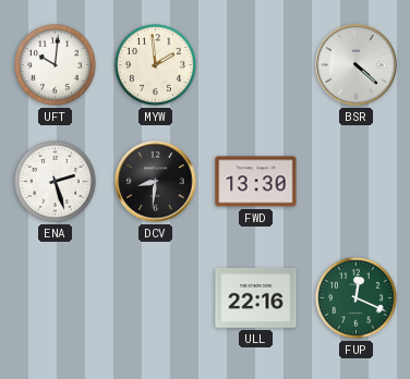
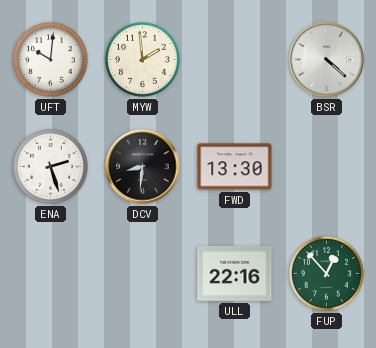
FUP: 12:19 -> 12:53 (327, 274)
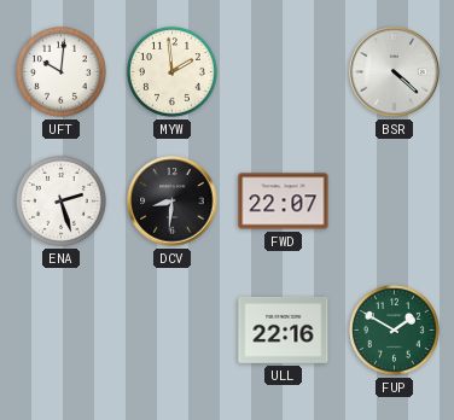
FWD: 13:30 -> 22:07 (284, 202)
FUP: 12:53 -> 1:50 (395, 331)
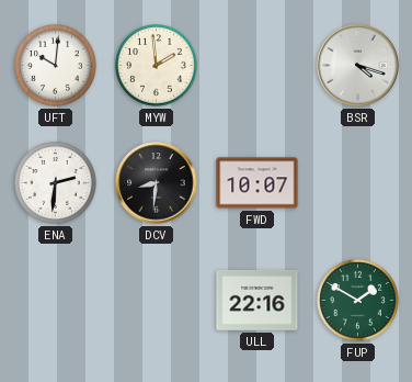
BSR: 4:22 -> 4:18 (358, 66)
ENA: 2:27 -> 2:31 (56, 183)
FWD: 22:07 -> 10:07 (257, 183)
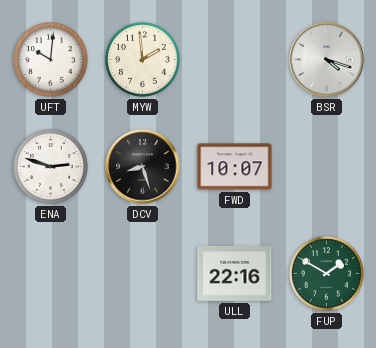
ENA: 2:31 -> 2:48 (51, 167)
DCV: 8:31 -> 8:27 (143, 167)
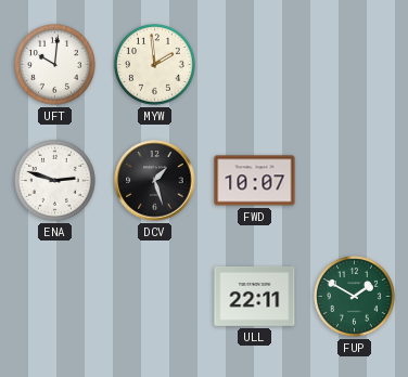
BSR: 4:18 -> none (327, 60)
DCV: 8:27 -> 1:27 (155, 181)
ULL: 22:16 -> 22:11 (255, 296)
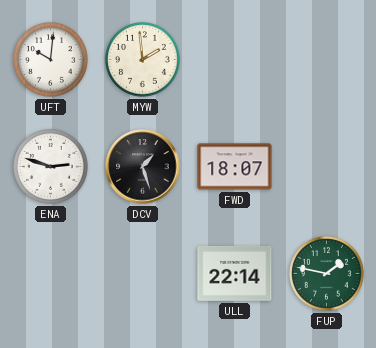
FWD: 10:07 -> 18:07 (235, 167)
ULL: 22:11 -> 22:14 (235, 273)
FUP: 1:50 -> 1:47 (327, 274)
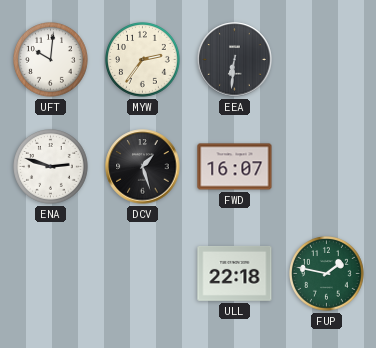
MYW: 1:59 -> 2:36 (143, 60)
EEA: none -> 6:31 (235, 60)
FWD: 18:07 -> 16:07 (235, 167)
ULL: 22:14 -> 22:18 (235, 273)
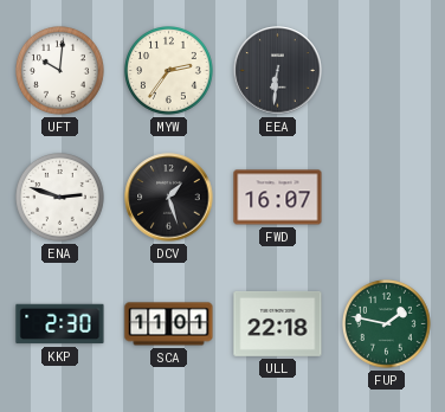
KKP: none -> 2:30 (60, 324)
SCA: none -> 11:01 (169, 324)
